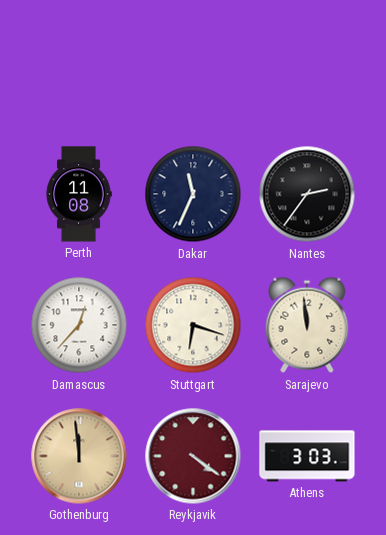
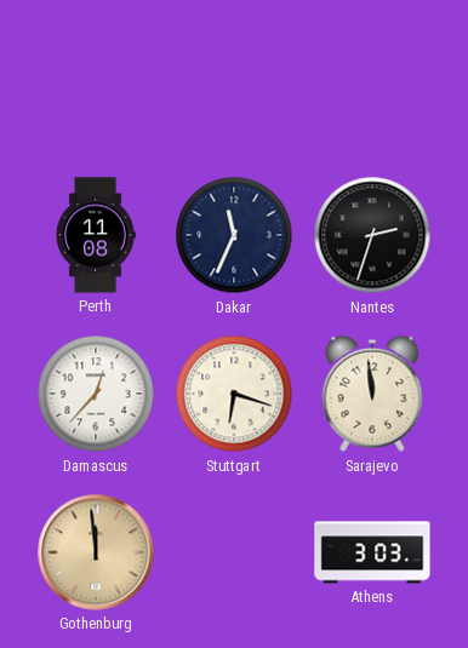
Nantes: 2:36 -> 2:33 (372, 235)
Reykjavik: 4:21 -> none (193, 456)
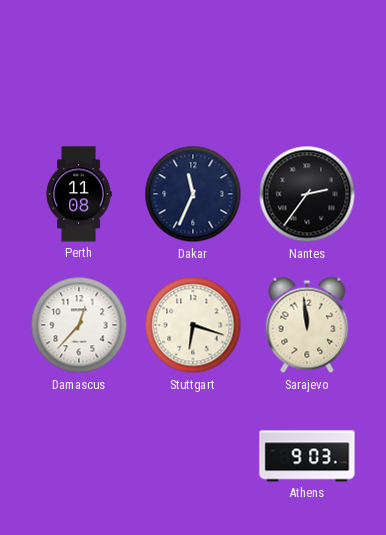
Nantes: 2:33 -> 2:36 (307, 194)
Gothenburg: 11:59 -> none (96, 552)
Athens: 3:03 -> 9:03 (307, 456)
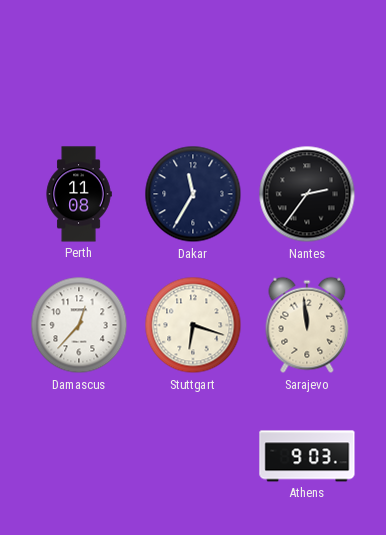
Dakar: 11:34 -> 11:35 (193, 194)
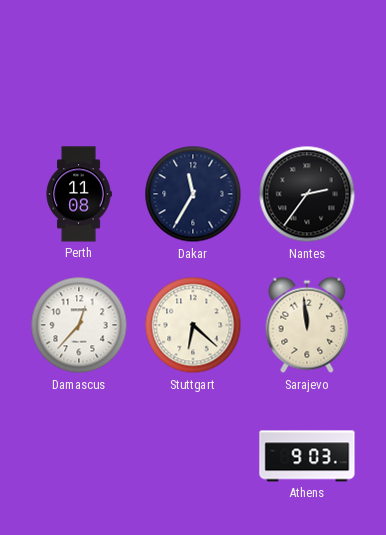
Stuttgart: 6:18 -> 6:22 (193, 325)
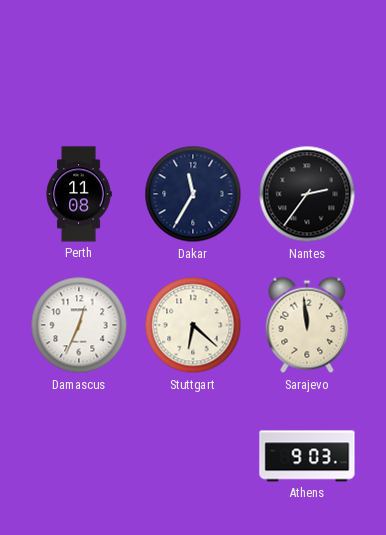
Damascus: 12:37 -> 12:34 (79, 325)
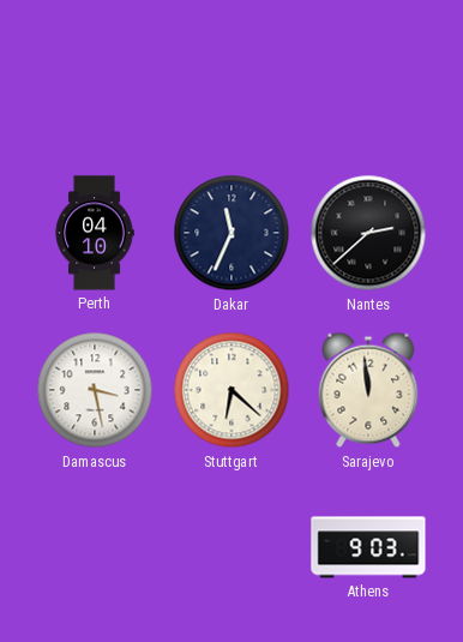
Perth: 11:08 -> 04:10 (95, 233)
Dakar: 11:35 -> 11:34 (231, 233)
Nantes: 2:36 -> 2:38 (368, 233)
Damascus: 12:34 -> 3:28 (95, 390)
